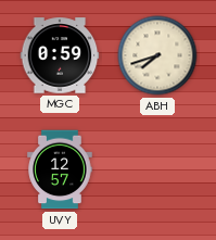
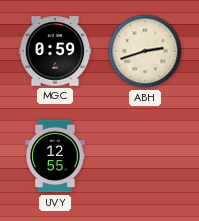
ABH: 7:42 -> 2:42 (145, 51)
UVY: 12:57 -> 12:55 (55, 156)
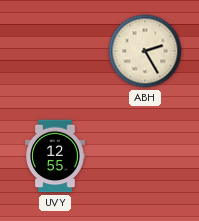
MGC: 0:59 -> none (55, 51)
ABH: 2:42 -> 2:25 (145, 51)
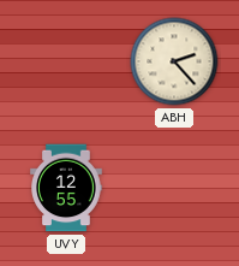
ABH: 2:25 -> 2:23 (174, 61)
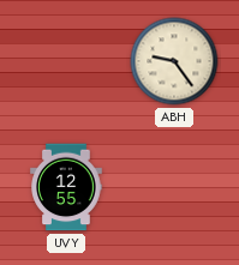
ABH: 2:23 -> 9:24 (174, 61)
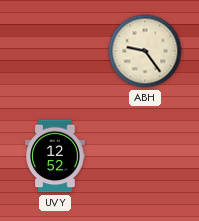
UVY: 12:55 -> 12:52 (55, 156)
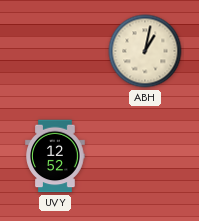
ABH: 9:24 -> 1:02 (145, 51)
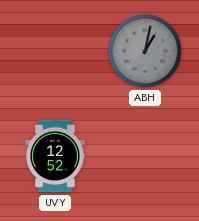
ABH dial: cream -> grey (145, 51)
